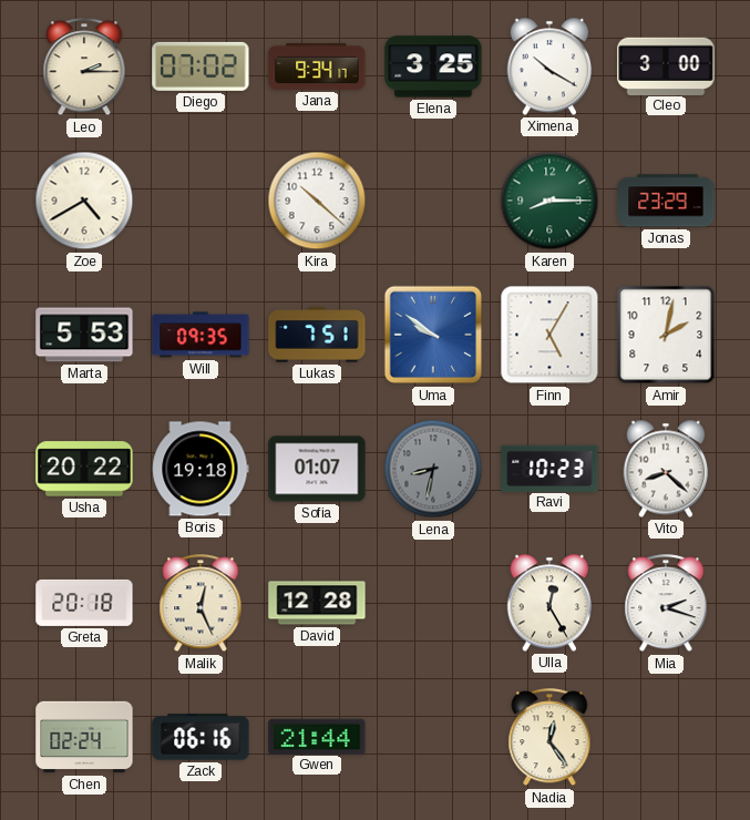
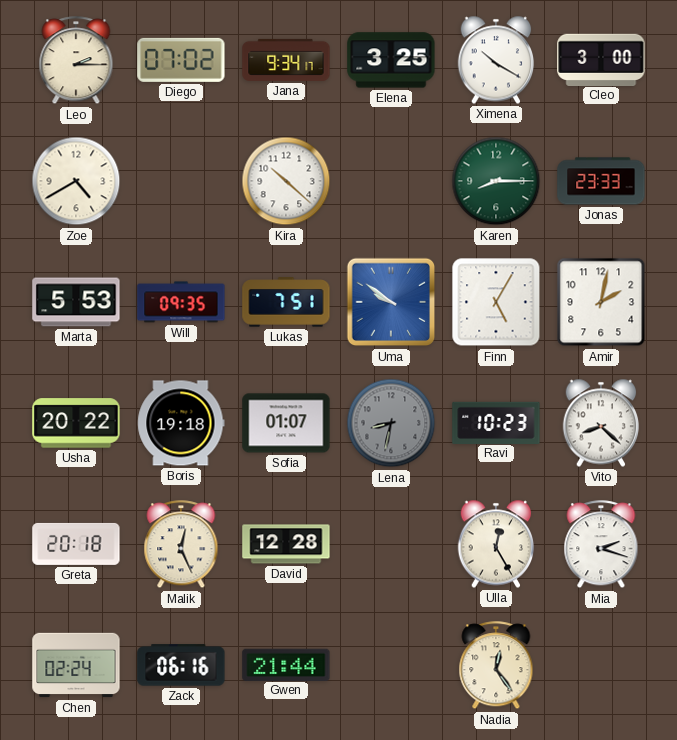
Jonas: 23:29 -> 23:33 (601, 181)
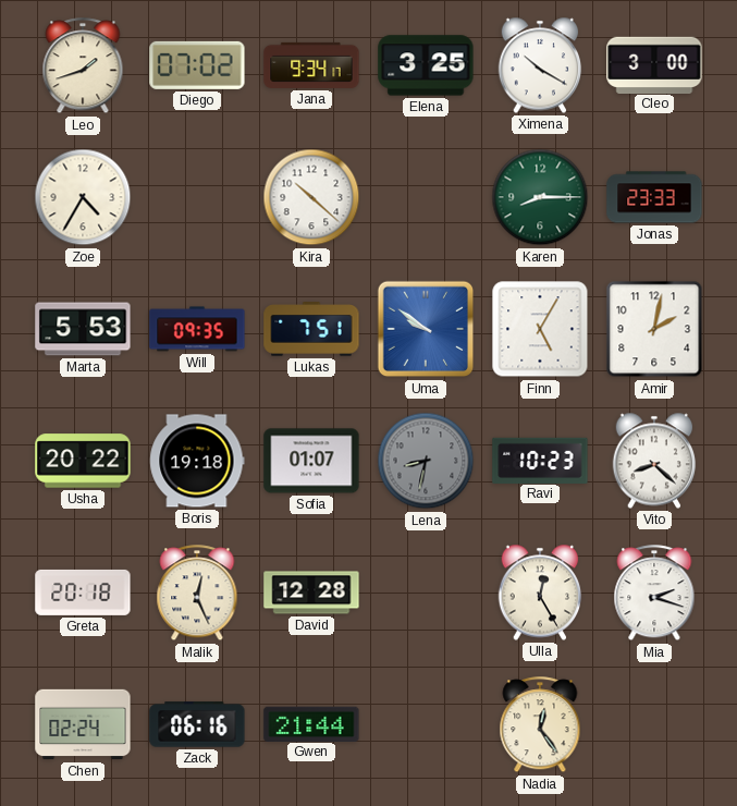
Leo: 2:15 -> 1:42 (83, 66)
Zoe: 4:40 -> 4:35 (83, 197)
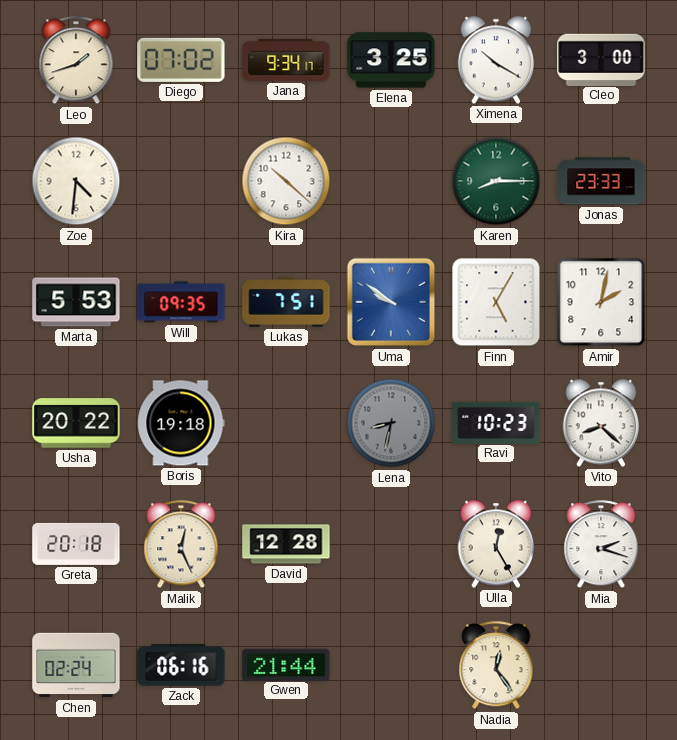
Zoe: 4:35 -> 4:31 (76, 181)
Sofia: 01:07 -> none (311, 461)
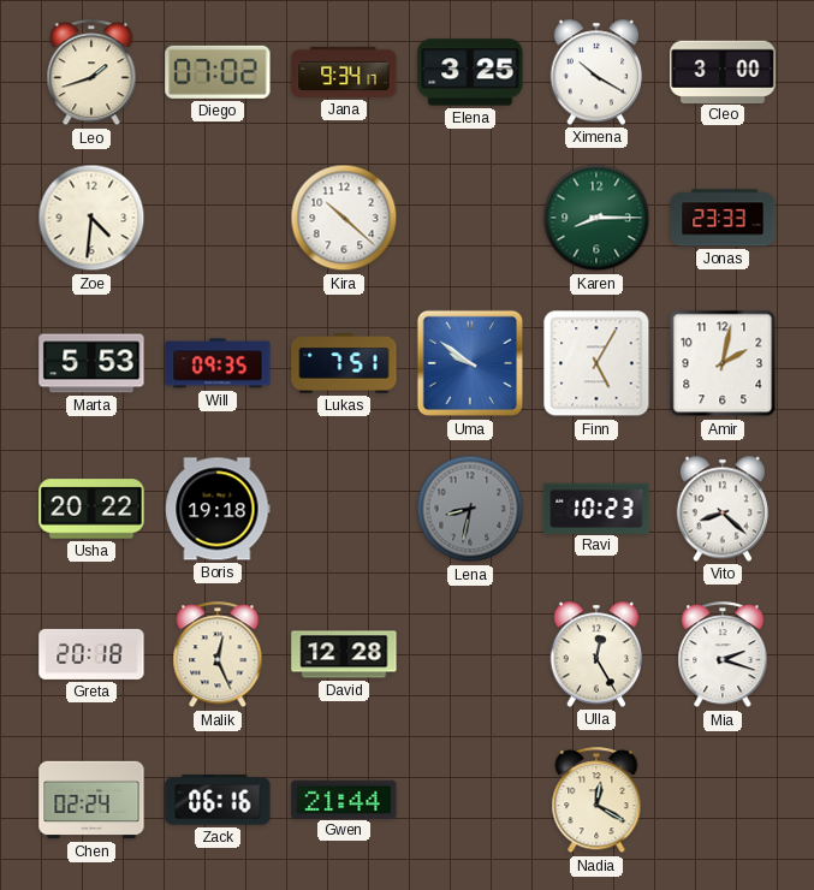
Nadia: 12:24 -> 12:20 (596, 801)
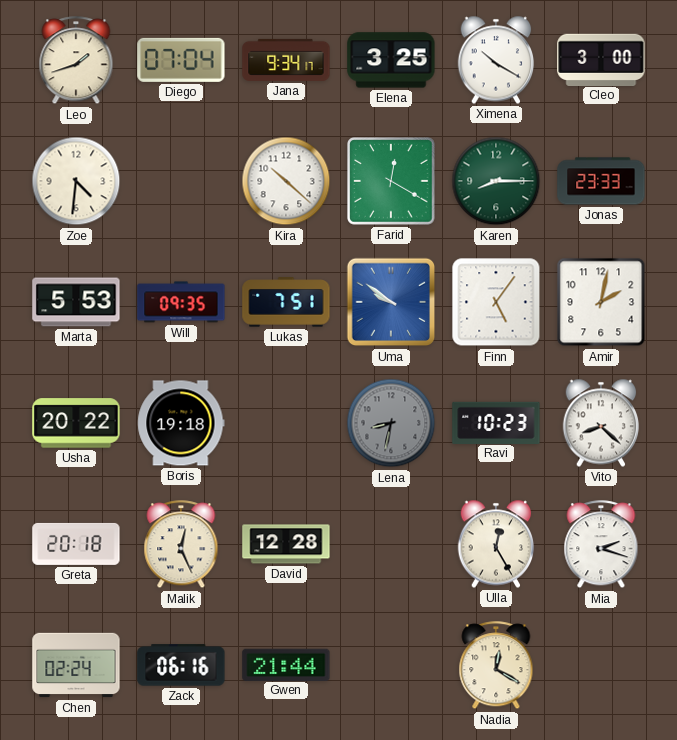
Diego: 07:02 -> 07:04 (181, 60)
Farid: none -> 12:20 (391, 181)
Finn: 5:05 -> 5:06 (496, 302)
